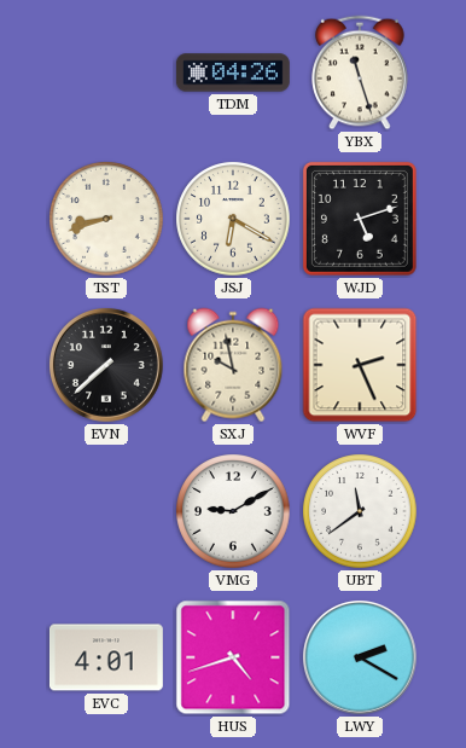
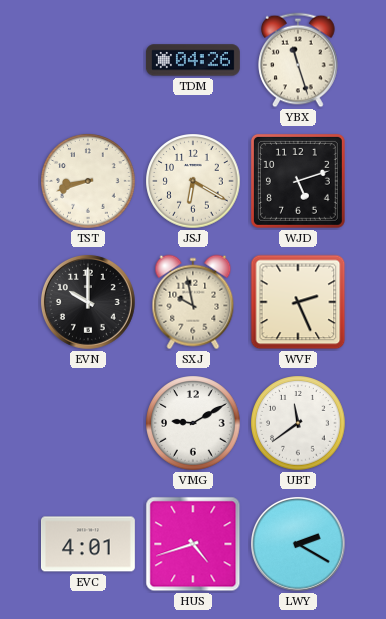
EVN: 7:38 -> 10:00 (88, 302)
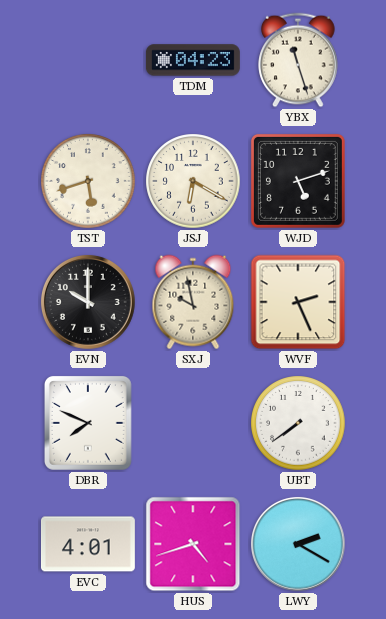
TDM: 04:26 -> 04:23 (193, 60)
TST: 8:42 -> 5:42 (88, 181)
DBR: none -> 7:49 (88, 423)
VMG: 9:10 -> none (193, 423)
UBT: 11:39 -> 7:39 (298, 423)
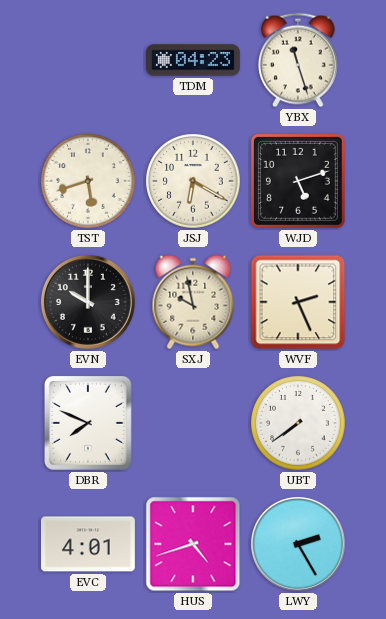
LWY: 2:20 -> 2:25 (298, 544)
